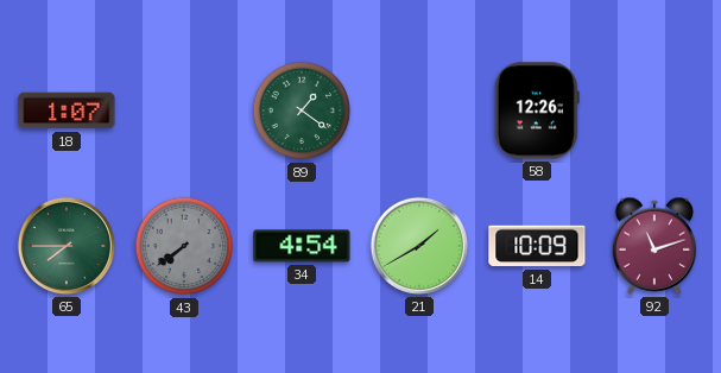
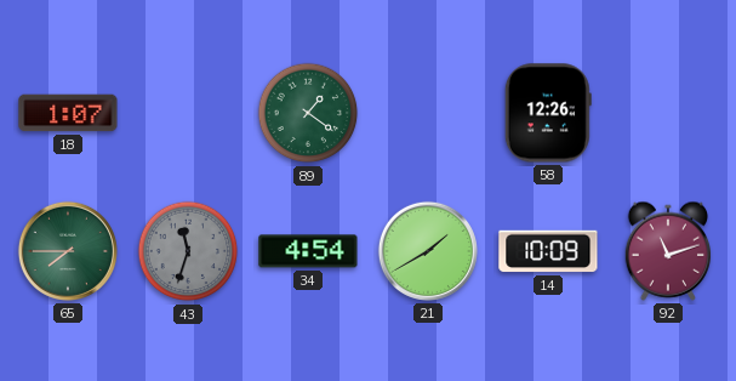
43: 7:39 -> 11:33 (188, 251)
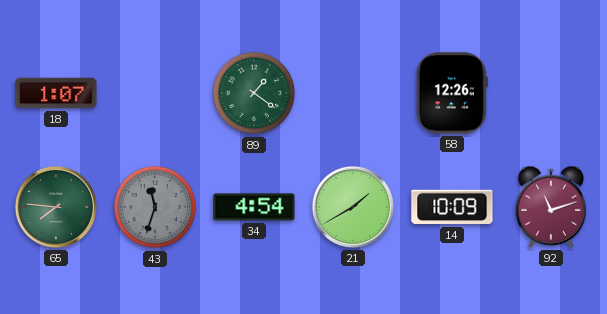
65: 7:45 -> 7:46 (56, 207)
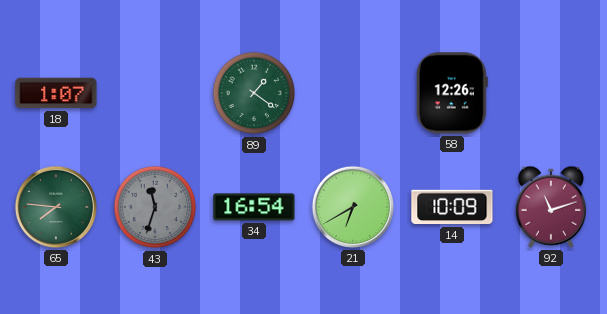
34: 4:54 -> 16:54 (254, 207)
21: 1:40 -> 6:40 (353, 207)
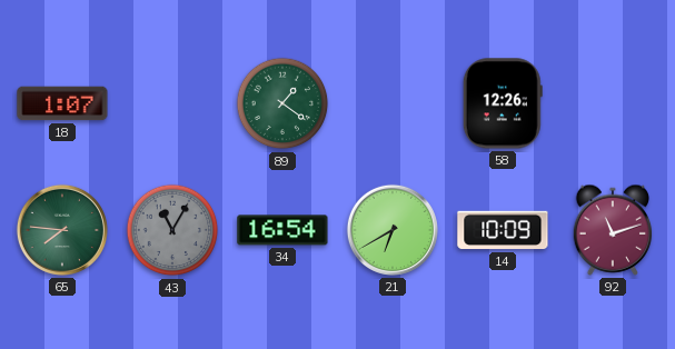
43: 11:33 -> 11:05 (172, 230)
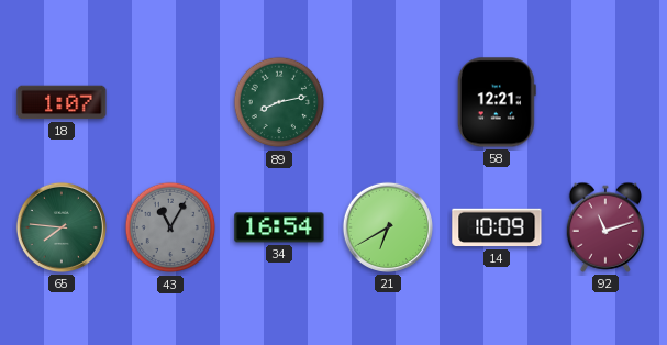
89: 1:21 -> 8:13 (279, 102)
58: 12:26 -> 12:21 (497, 102)
